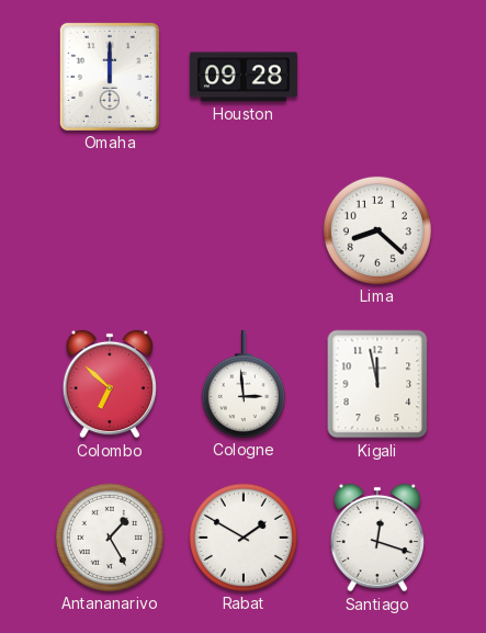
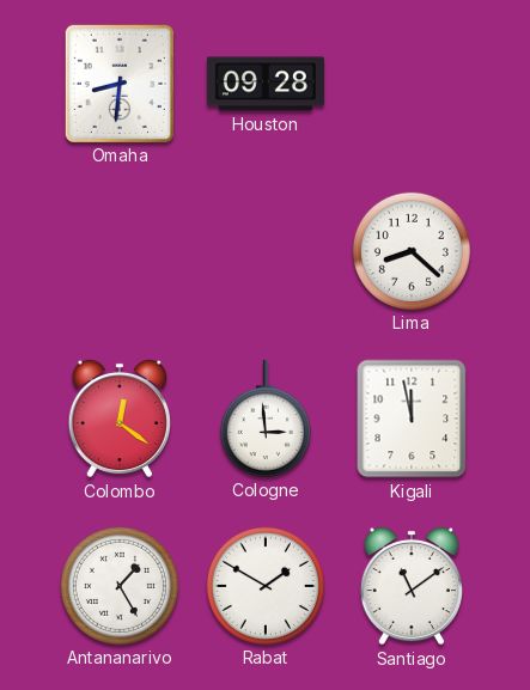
Omaha: 12:00 -> 8:31 (120, 84)
Colombo: 6:52 -> 12:21 (120, 419)
Santiago: 12:18 -> 11:09 (412, 586)
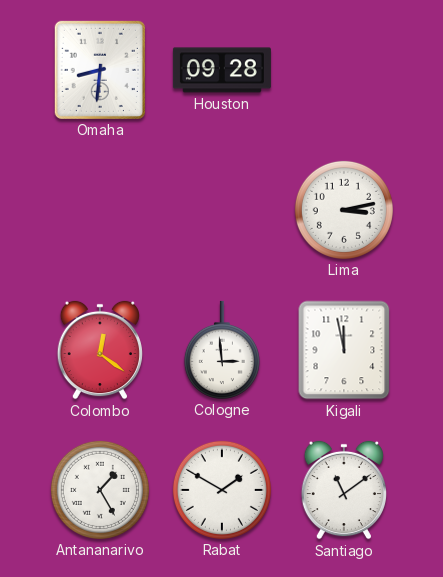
Lima: 8:22 -> 3:13 (344, 210)
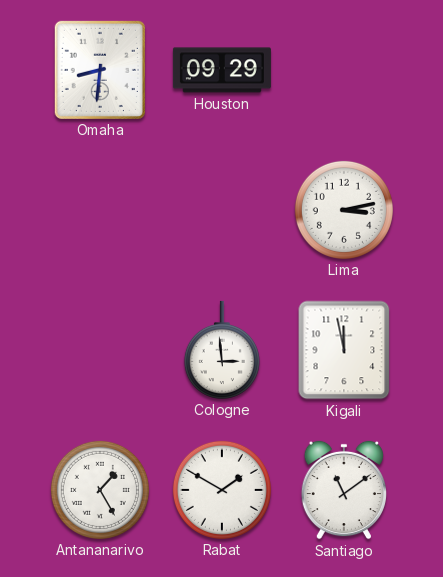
Houston: 09:28 -> 09:29 (222, 70)
Colombo: 12:21 -> none (100, 350)
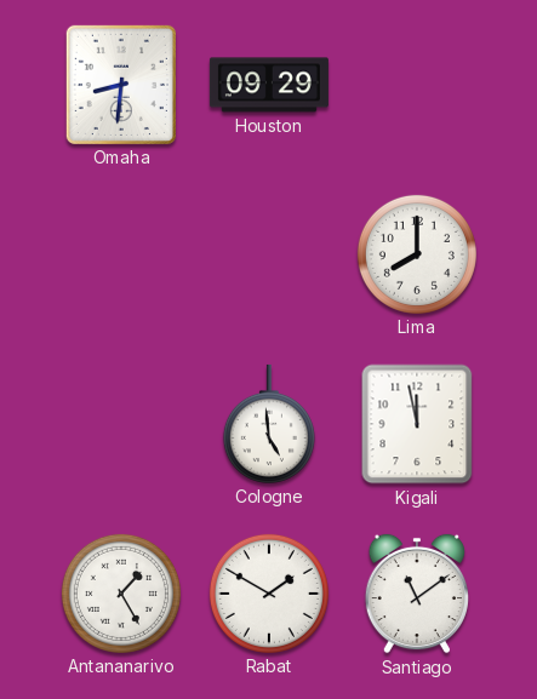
Lima: 3:13 -> 8:00 (417, 254)
Cologne: 2:59 -> 4:59 (269, 424)
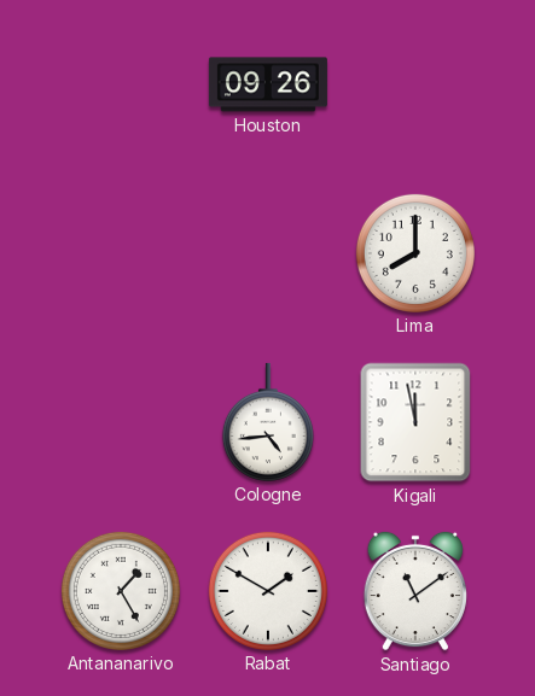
Omaha: 8:31 -> none (121, 85)
Houston: 09:29 -> 09:26 (268, 84)
Cologne: 4:59 -> 4:44 (268, 422)
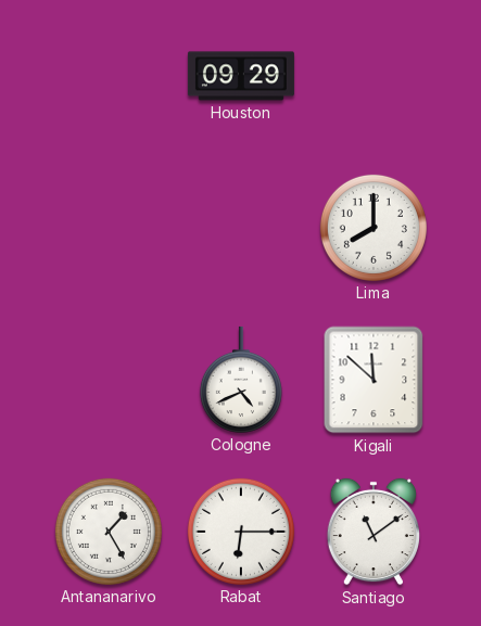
Houston: 09:26 -> 09:29 (241, 76)
Cologne: 4:44 -> 4:41 (241, 380)
Kigali: 11:58 -> 11:52 (374, 380)
Rabat: 1:50 -> 6:15 (241, 532)
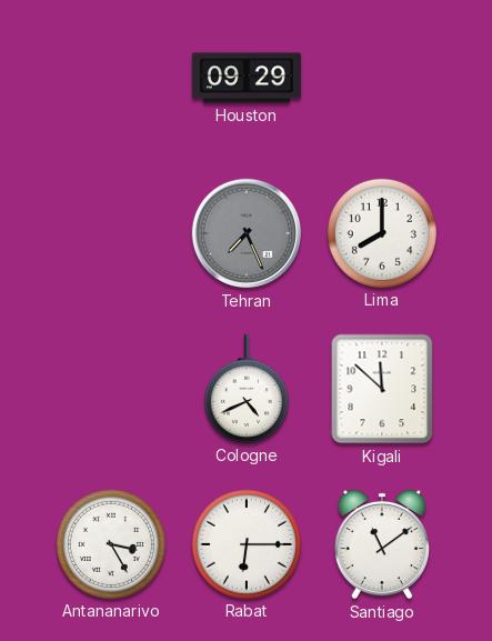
Tehran: none -> 7:26 (247, 233)
Antananarivo: 1:25 -> 3:25 (111, 544)
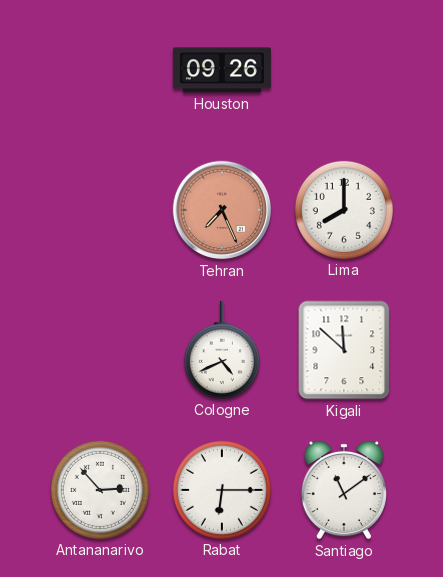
Houston: 09:29 -> 09:26 (222, 70)
Tehran dial: grey -> salmon (222, 210)
Antananarivo: 3:25 -> 2:53 (100, 490)
